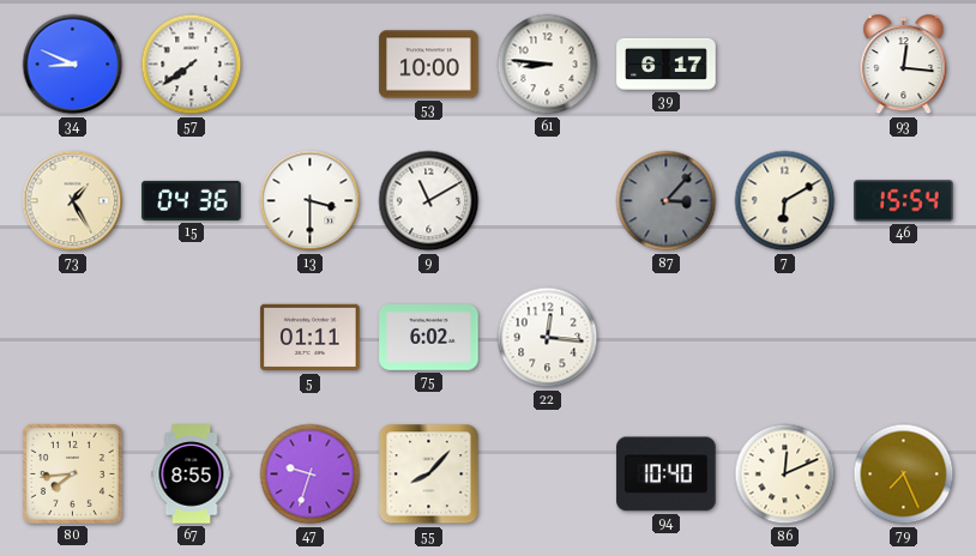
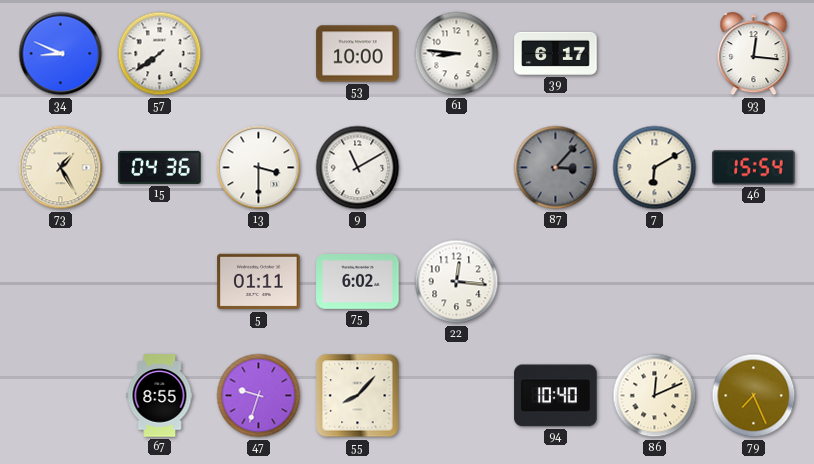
80: 7:44 -> none (73, 475)
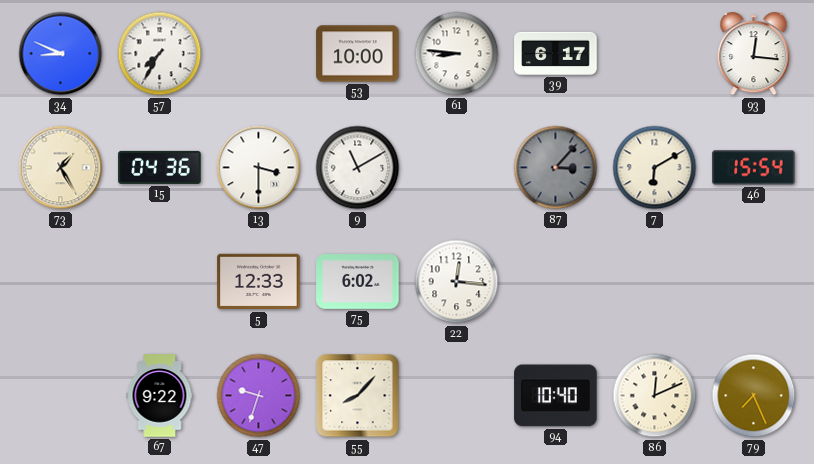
57: 7:39 -> 7:35 (160, 54)
5: 01:11 -> 12:33 (259, 282)
67: 8:55 -> 9:22 (160, 396)
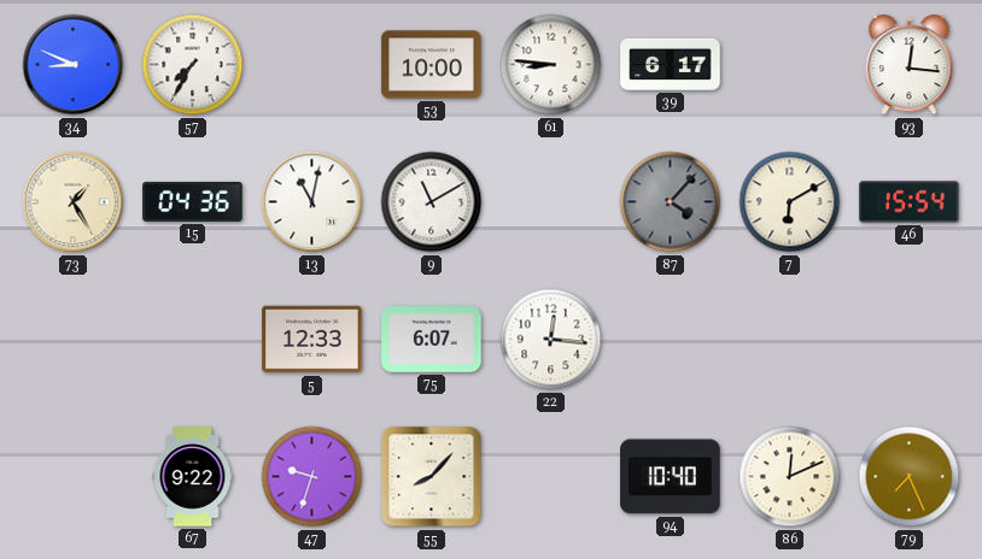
13: 3:30 -> 11:02 (312, 202)
87: 3:07 -> 4:07 (671, 202)
75: 6:02 -> 6:07 (432, 340)
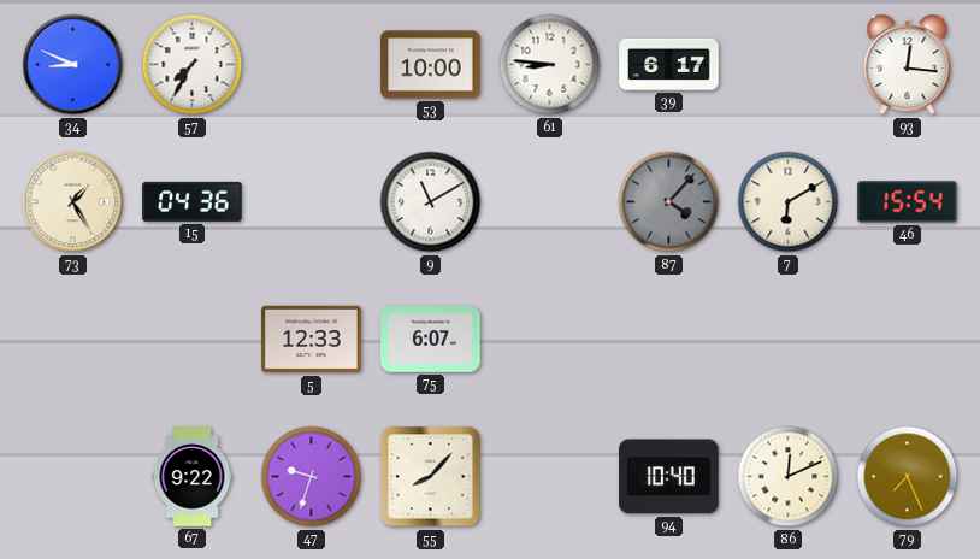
13: 11:02 -> none (312, 202)
22: 12:16 -> none (551, 340)
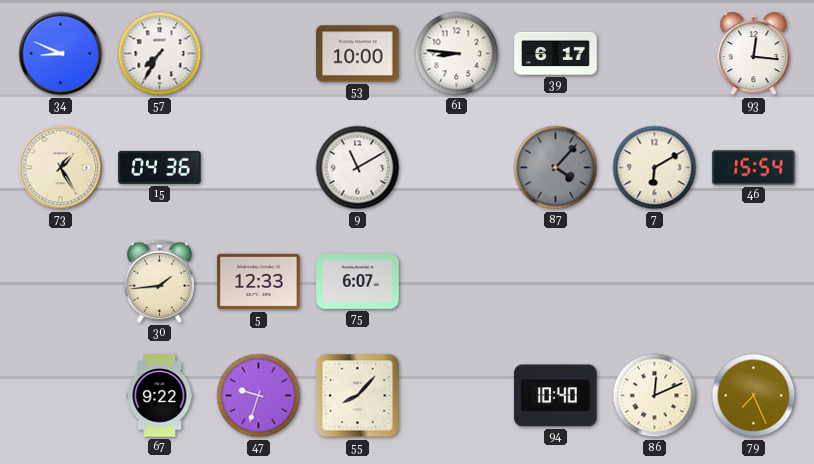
30: none -> 1:44 (159, 281)
